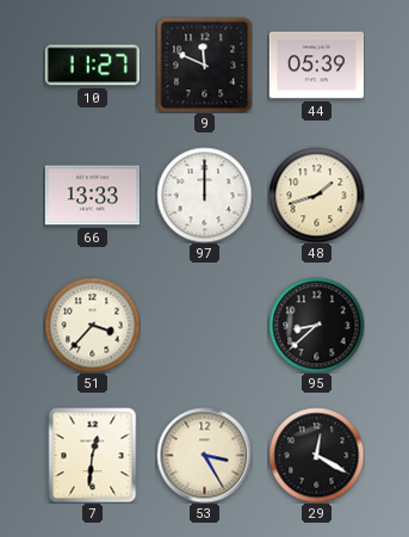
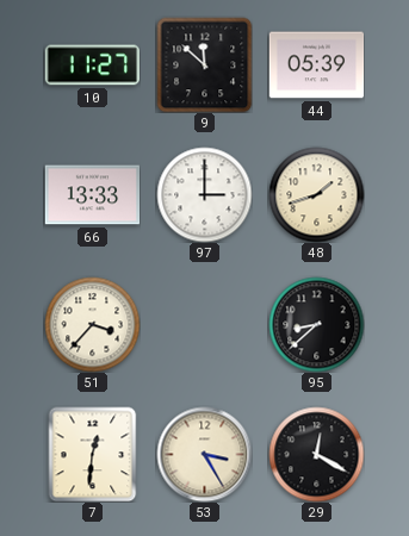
9: 11:49 -> 11:52 (204, 64)
97: 12:00 -> 3:00 (204, 194)
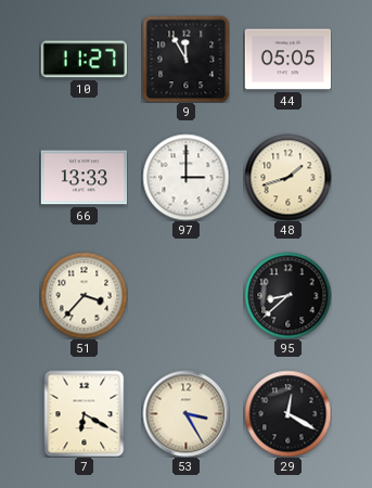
9: 11:52 -> 11:55 (185, 59)
44: 05:39 -> 05:05 (287, 60)
7: 12:31 -> 6:20 (85, 413)
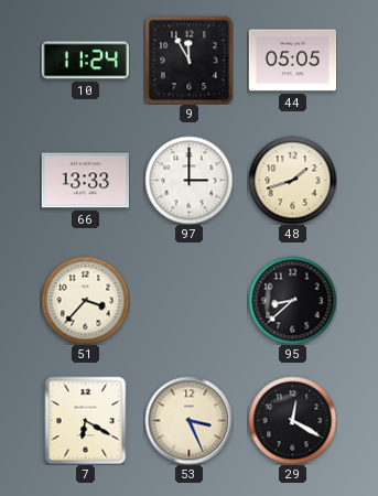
10: 11:27 -> 11:24 (85, 61)
53: 3:25 -> 3:26 (188, 420)
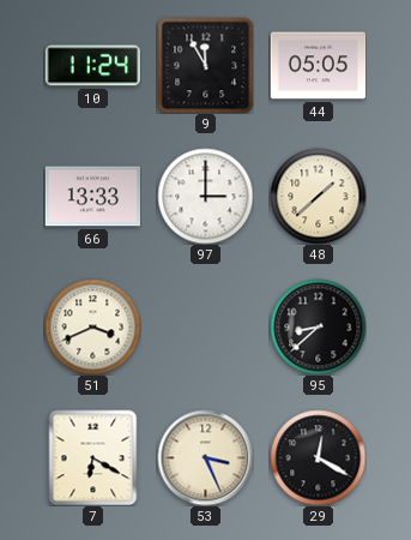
48: 1:42 -> 1:38 (318, 196)
51: 3:37 -> 3:41 (92, 326)
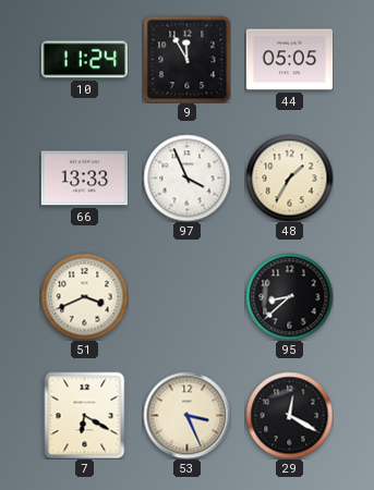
97: 3:00 -> 3:56 (186, 177)
48: 1:38 -> 1:35 (289, 177)
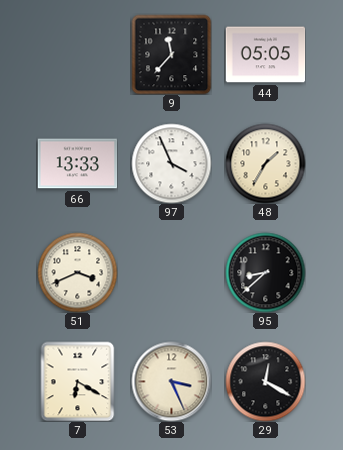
10: 11:24 -> none (84, 60)
9: 11:55 -> 11:37 (171, 54)
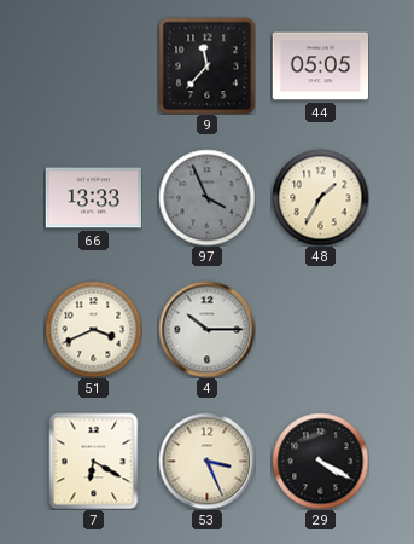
97 dial: white -> grey (206, 197)
4: none -> 10:15 (206, 329)
95: 8:38 -> none (265, 272)
29: 12:20 -> 4:20 (320, 461)
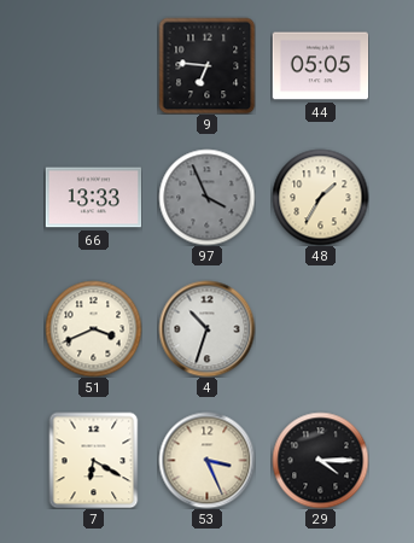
9: 11:37 -> 6:46 (206, 65)
4: 10:15 -> 10:33 (206, 328)
29: 4:20 -> 4:15 (320, 460)
